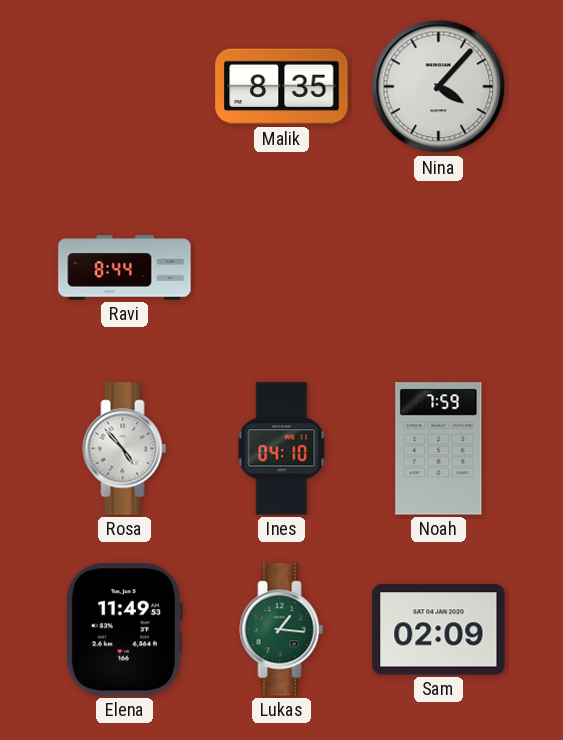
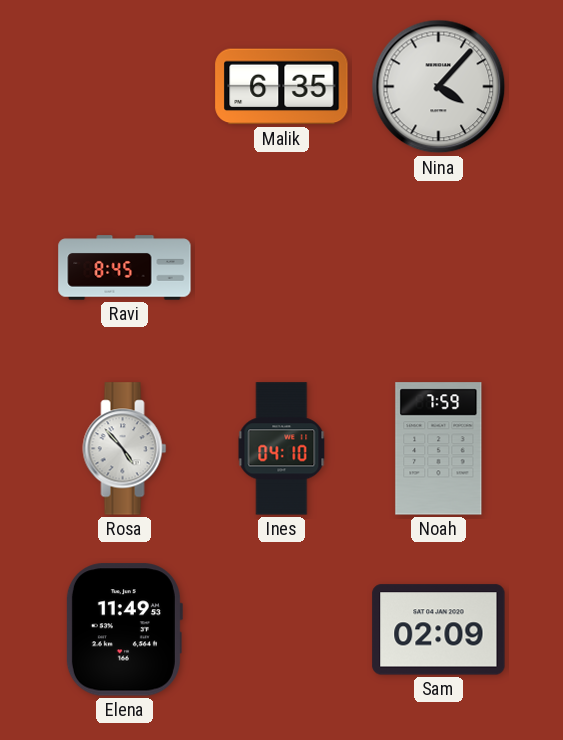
Malik: 8:35 -> 6:35 (282, 87)
Ravi: 8:44 -> 8:45 (125, 268)
Lukas: 1:16 -> none (282, 630)
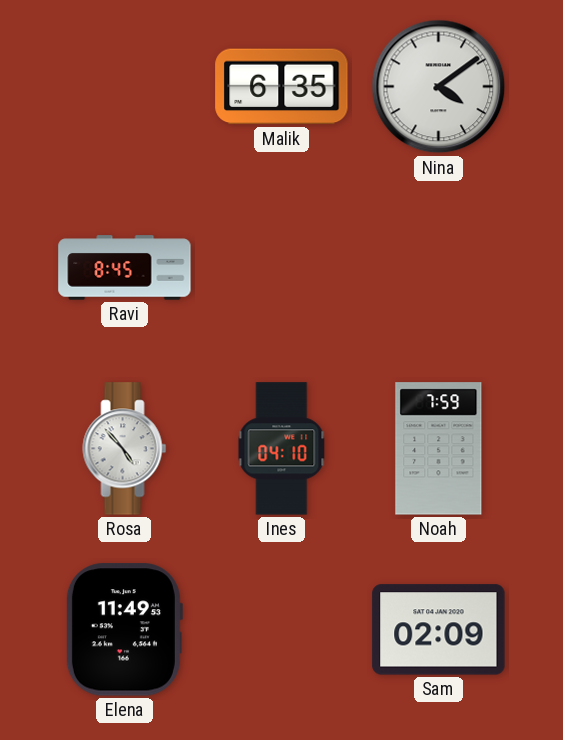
Nina: 4:07 -> 4:09 (439, 87)
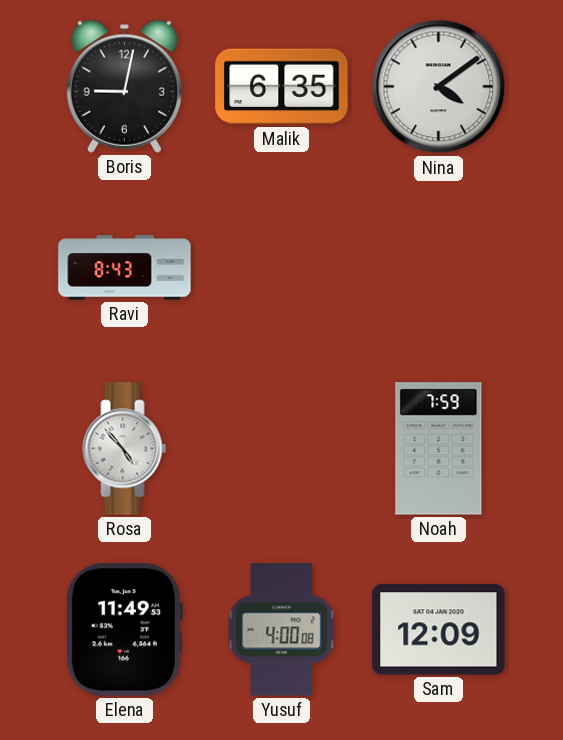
Boris: none -> 9:02 (124, 86)
Ravi: 8:45 -> 8:43 (125, 268)
Ines: 04:10 -> none (282, 449)
Yusuf: none -> 4:00 (282, 630)
Sam: 02:09 -> 12:09 (439, 630)
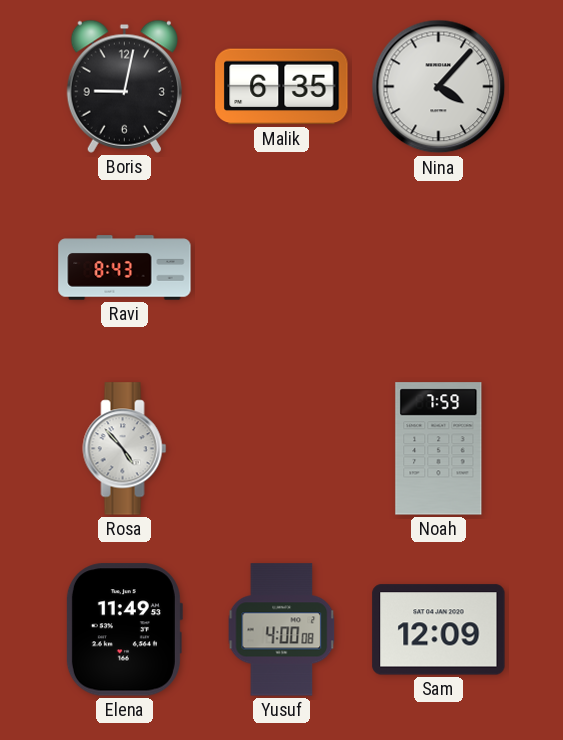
Nina: 4:09 -> 4:07 (439, 87)
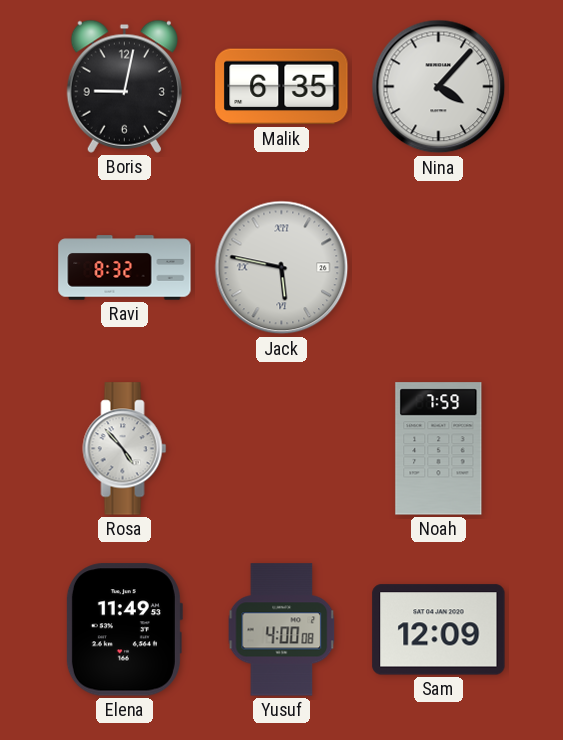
Ravi: 8:43 -> 8:32 (125, 268)
Jack: none -> 5:47 (282, 268)
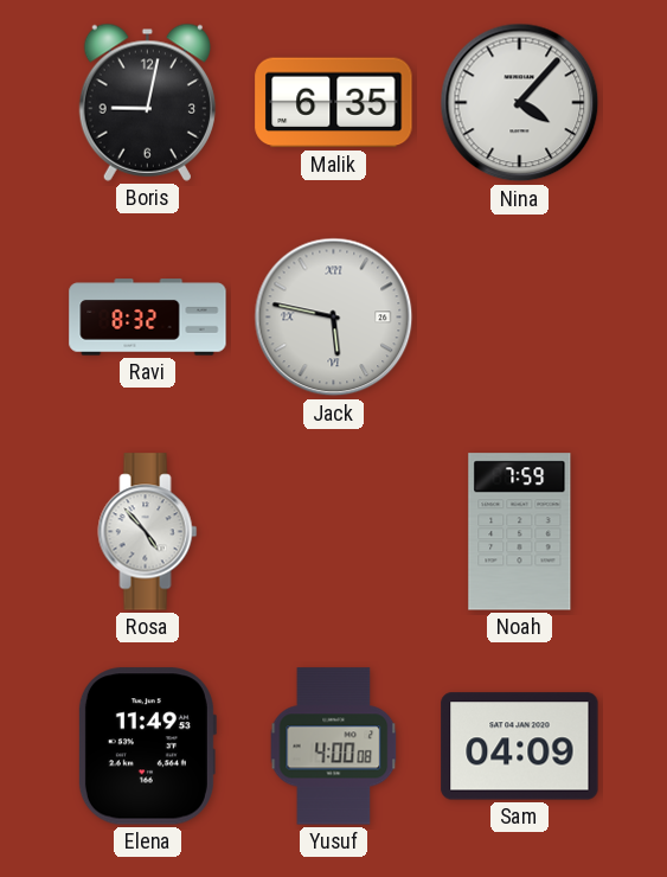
Sam: 12:09 -> 04:09 (520, 747)
